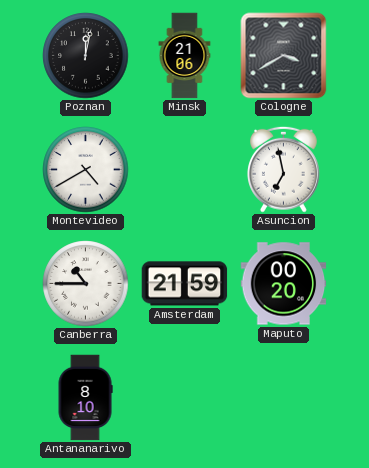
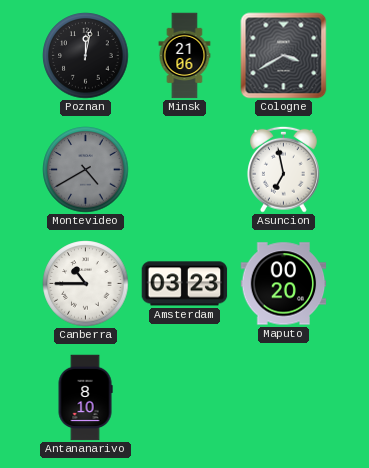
Montevideo dial: white -> grey (86, 170)
Amsterdam: 21:59 -> 03:23 (185, 284)
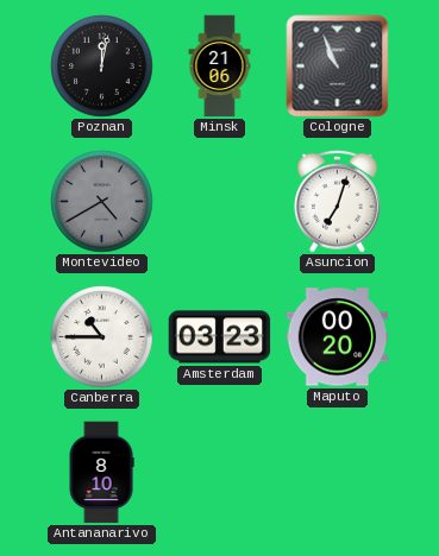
Cologne: 3:40 -> 10:56 (338, 67)
Asuncion: 6:58 -> 7:03 (338, 201)
